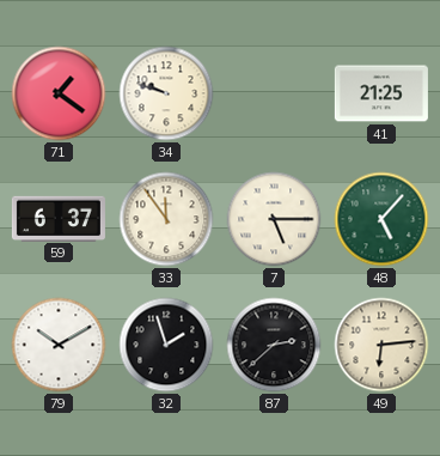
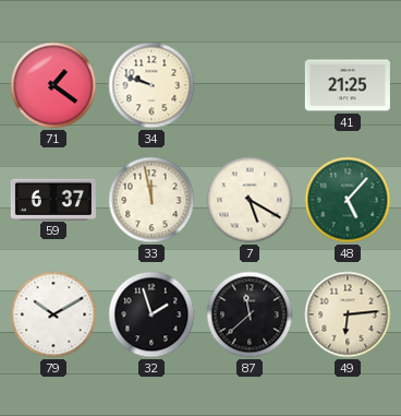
33: 11:54 -> 11:58 (151, 200)
7: 5:15 -> 5:20 (250, 200)
87: 2:38 -> 11:38 (250, 314)
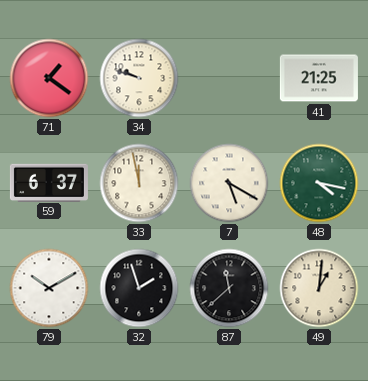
48: 5:07 -> 4:17 (319, 183)
49: 6:14 -> 1:01 (319, 288)
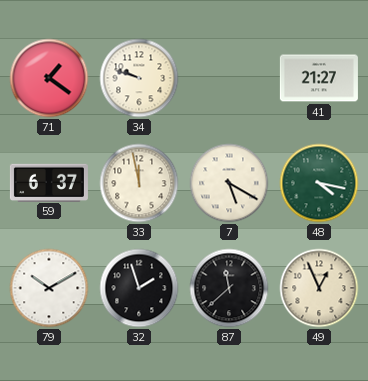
41: 21:25 -> 21:27 (319, 78)
49: 1:01 -> 12:56 (319, 288)
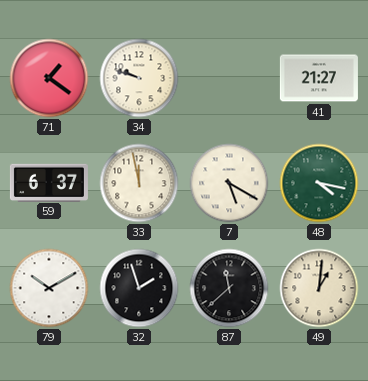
49: 12:56 -> 1:01 (319, 288)
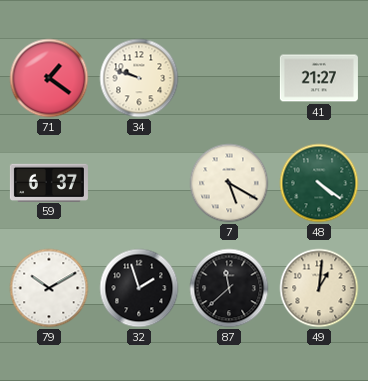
33: 11:58 -> none (139, 183)
48: 4:17 -> 4:21 (319, 183)
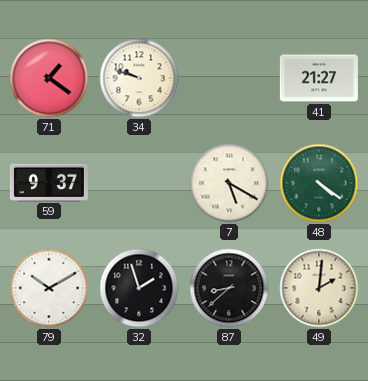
59: 6:37 -> 9:37 (49, 182)
87: 11:38 -> 8:38 (229, 288)
49: 1:01 -> 2:01 (319, 288)
